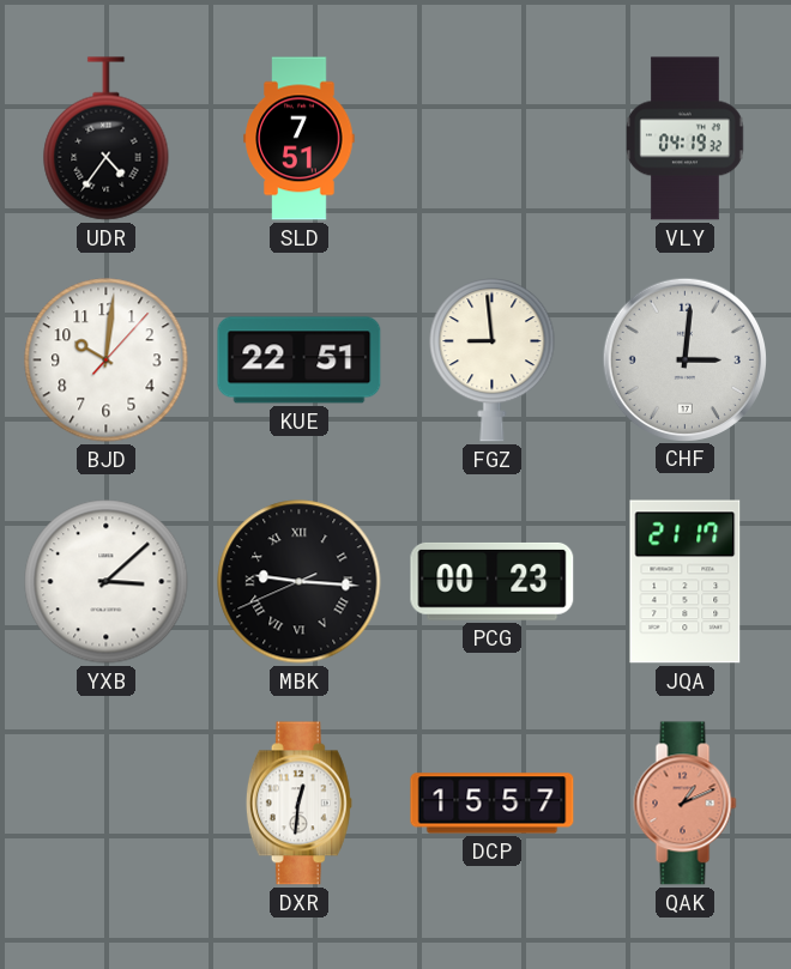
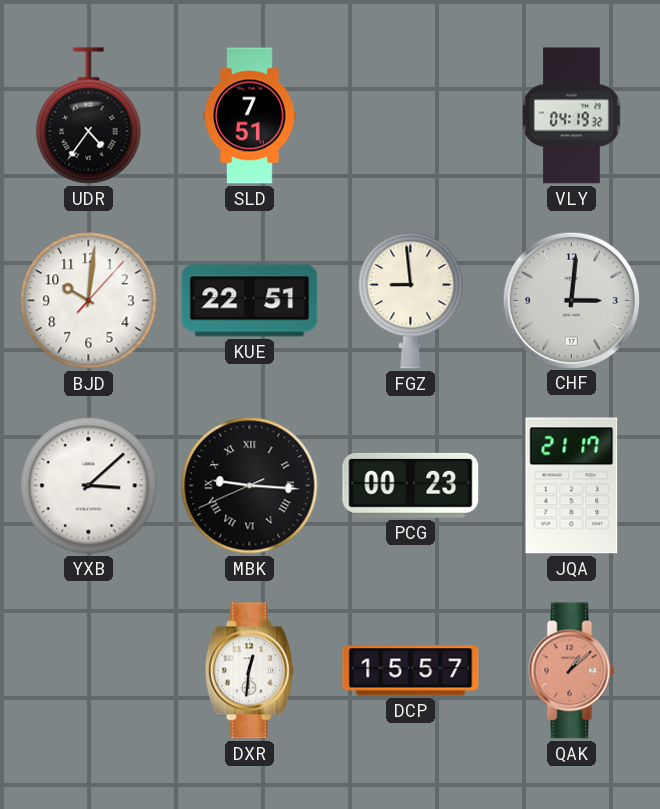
QAK: 1:11 -> 1:08 (572, 671)
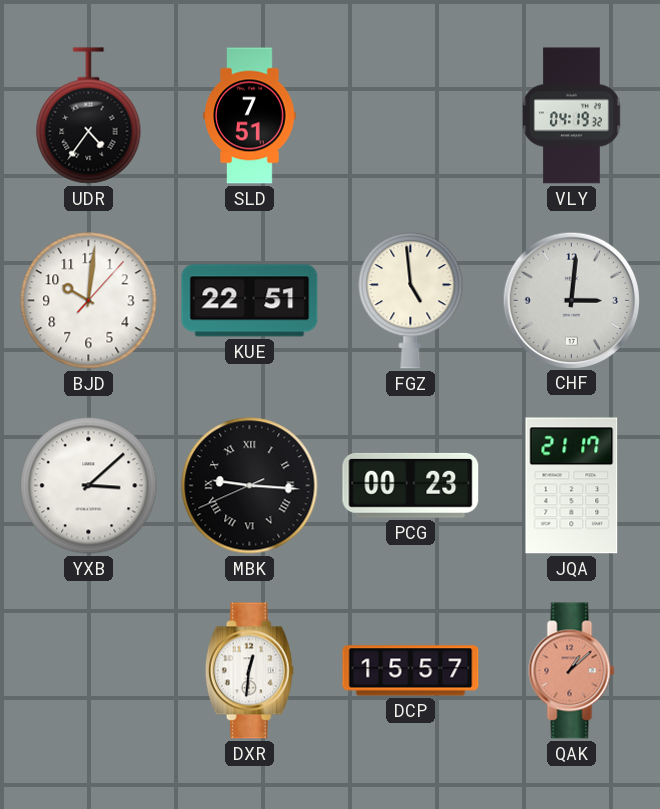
FGZ: 8:59 -> 4:59 (411, 301)
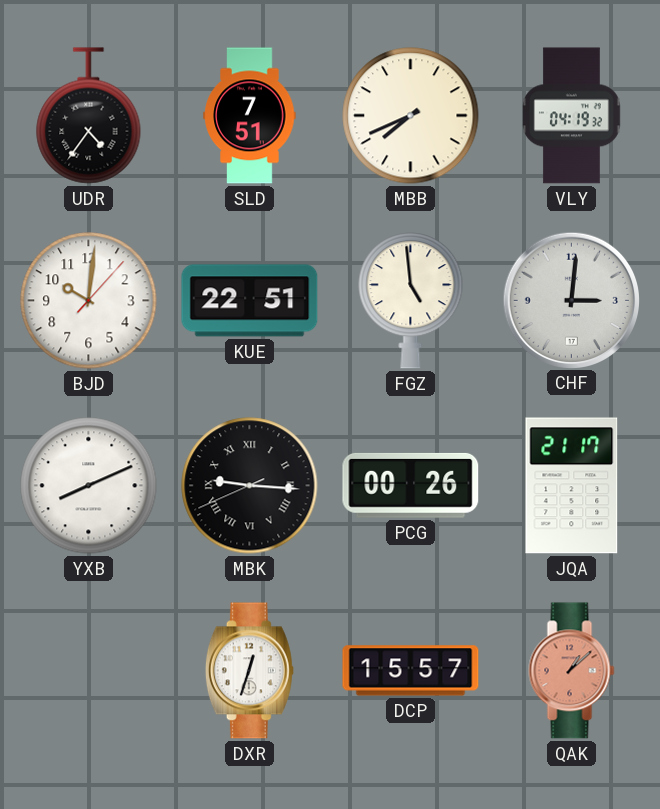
MBB: none -> 7:41 (411, 116)
YXB: 3:08 -> 8:11 (89, 486)
PCG: 00:23 -> 00:26 (411, 485)
DXR: 12:31 -> 12:33 (249, 671)
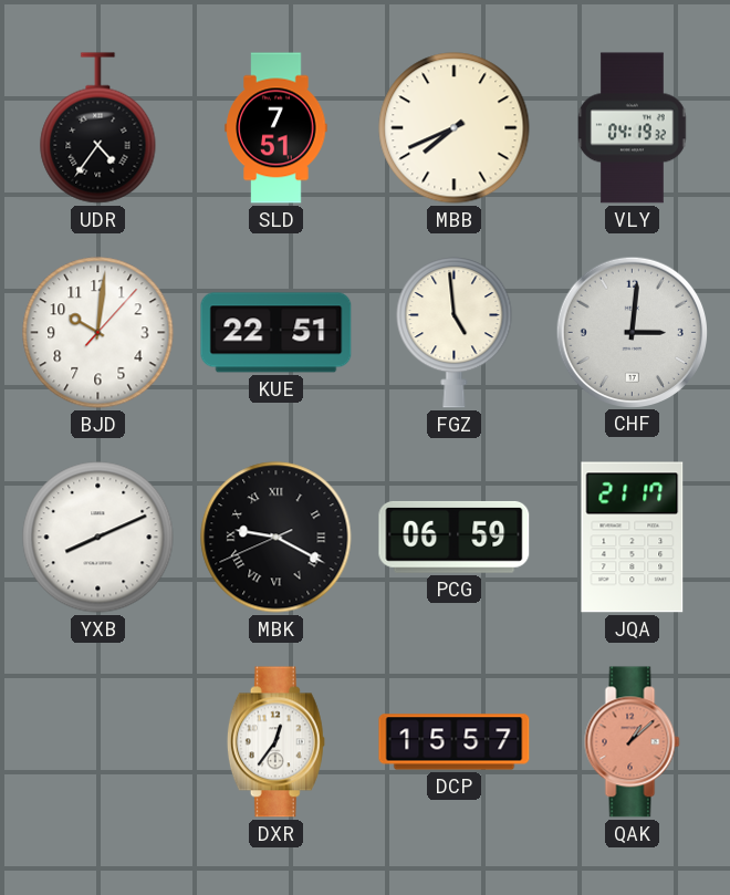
MBK: 9:15 -> 9:19 (277, 538)
PCG: 00:26 -> 06:59 (455, 537)
DXR: 12:33 -> 12:36 (275, 742)
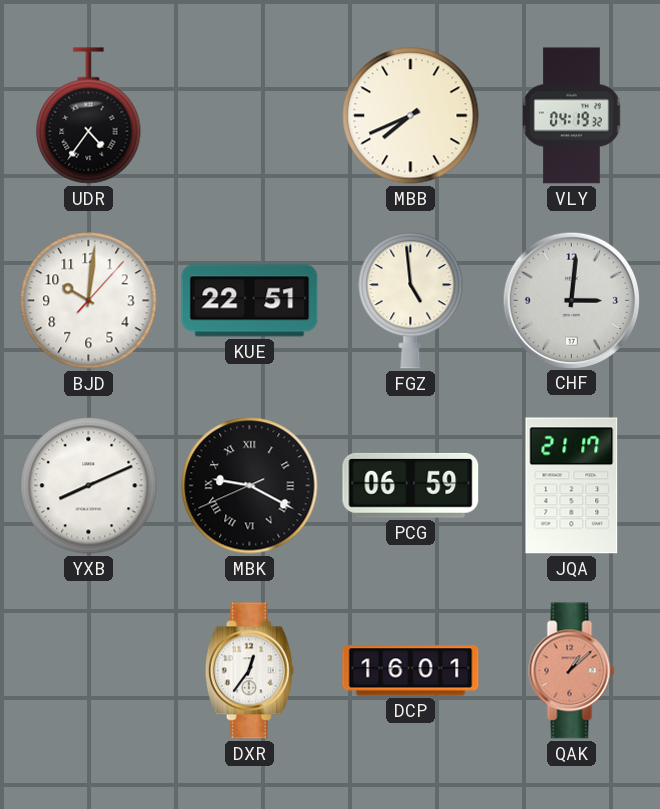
SLD: 7:51 -> none (277, 128)
DCP: 15:57 -> 16:01 (411, 671)
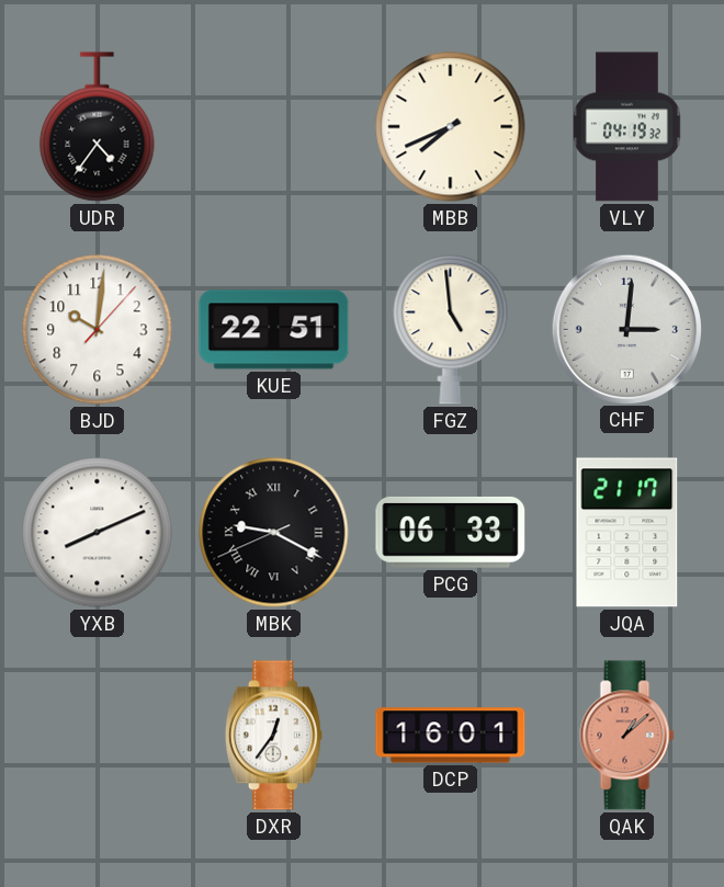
PCG: 06:59 -> 06:33 (451, 532)
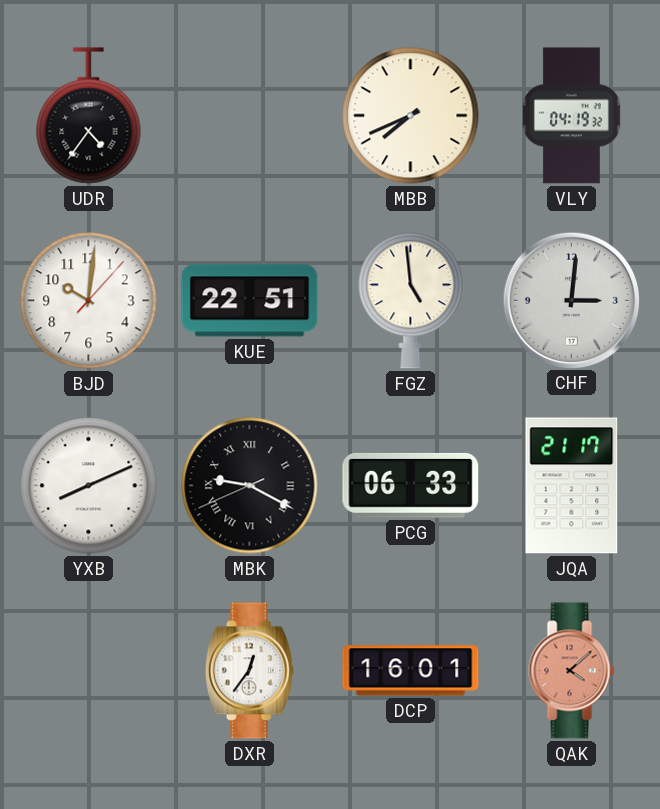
QAK: 1:08 -> 4:08 (572, 671)
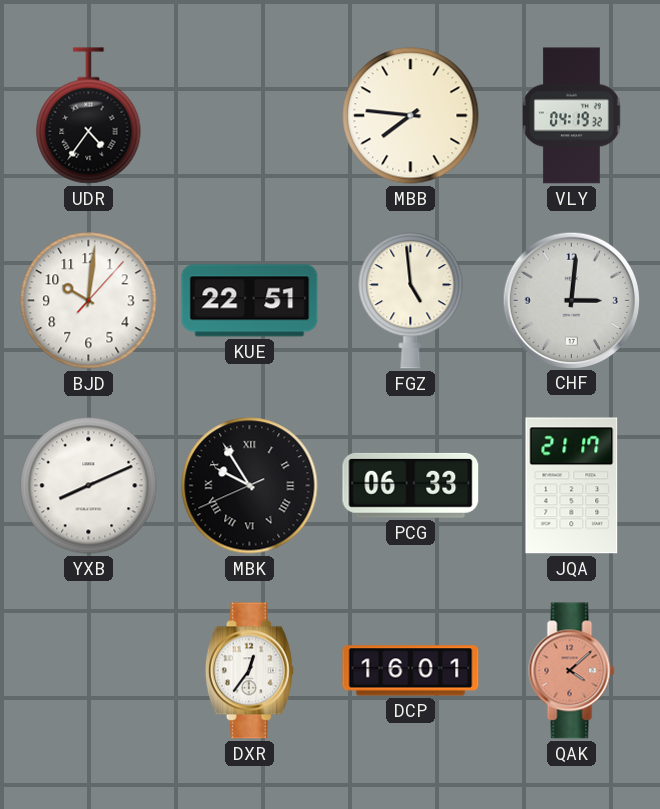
MBB: 7:41 -> 7:46 (411, 116)
MBK: 9:19 -> 9:54 (250, 486)
